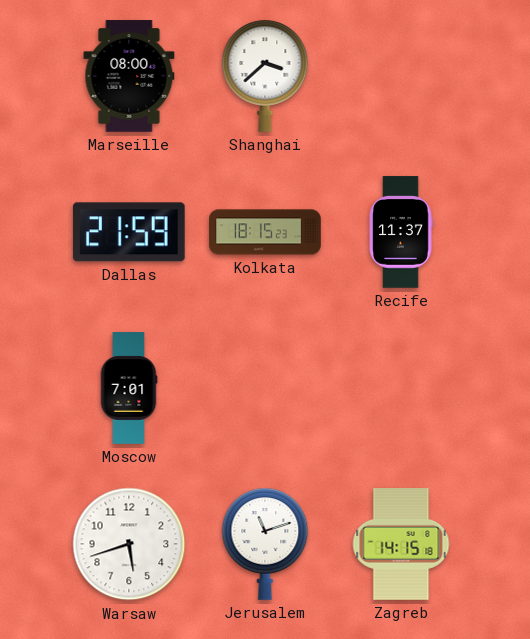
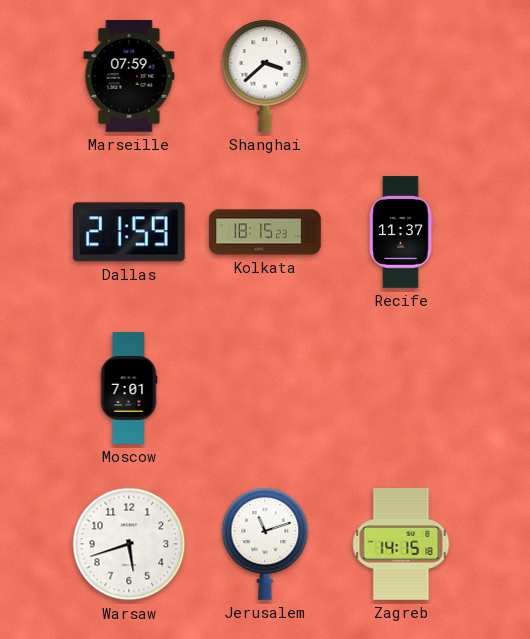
Marseille: 08:00 -> 07:59 (129, 76)
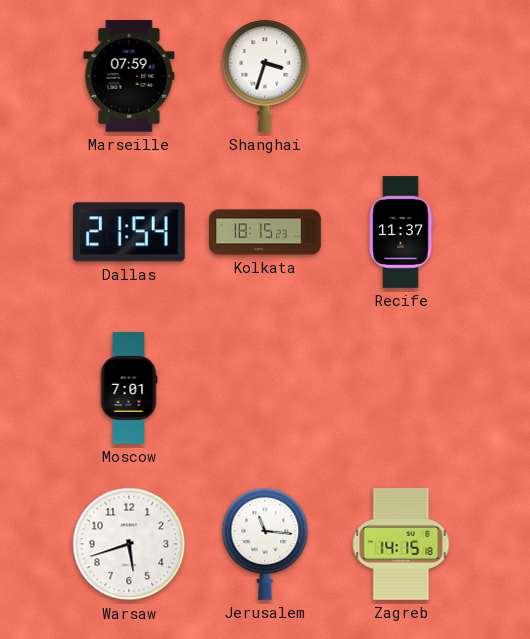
Shanghai: 3:38 -> 3:33 (265, 76)
Dallas: 21:59 -> 21:54 (129, 232)
Jerusalem: 11:12 -> 11:16 (265, 544)
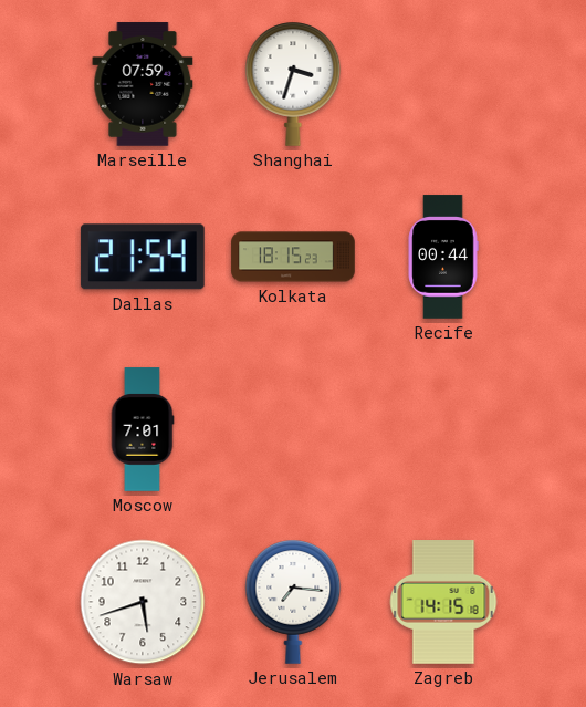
Recife: 11:37 -> 00:44 (443, 257)
Jerusalem: 11:16 -> 7:16 (293, 602)
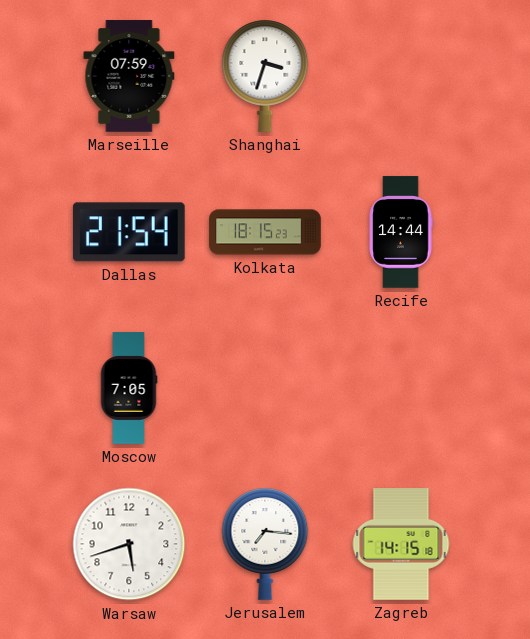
Recife: 00:44 -> 14:44 (401, 232)
Moscow: 7:01 -> 7:05 (129, 388)
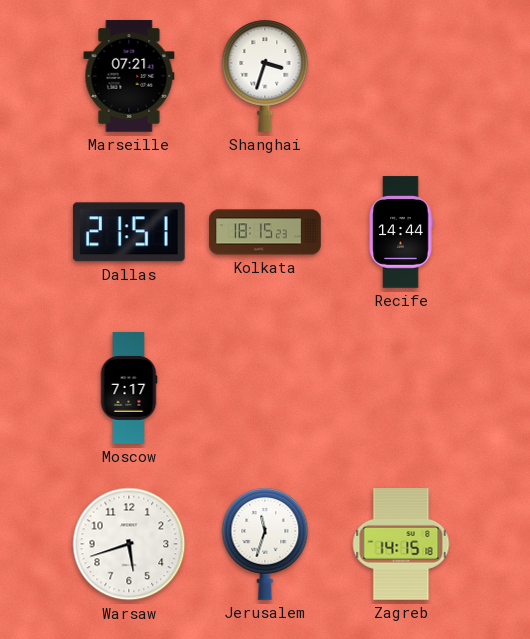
Marseille: 07:59 -> 07:21 (129, 76)
Dallas: 21:54 -> 21:51 (129, 232)
Moscow: 7:05 -> 7:17 (129, 388)
Jerusalem: 7:16 -> 11:33 (265, 544)
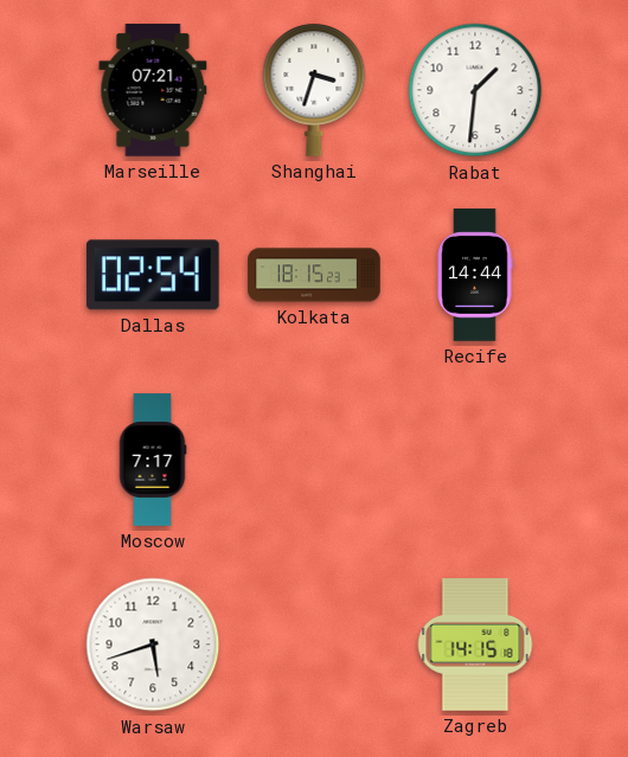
Rabat: none -> 1:31 (475, 90)
Dallas: 21:51 -> 02:54 (153, 275)
Jerusalem: 11:33 -> none (265, 544)
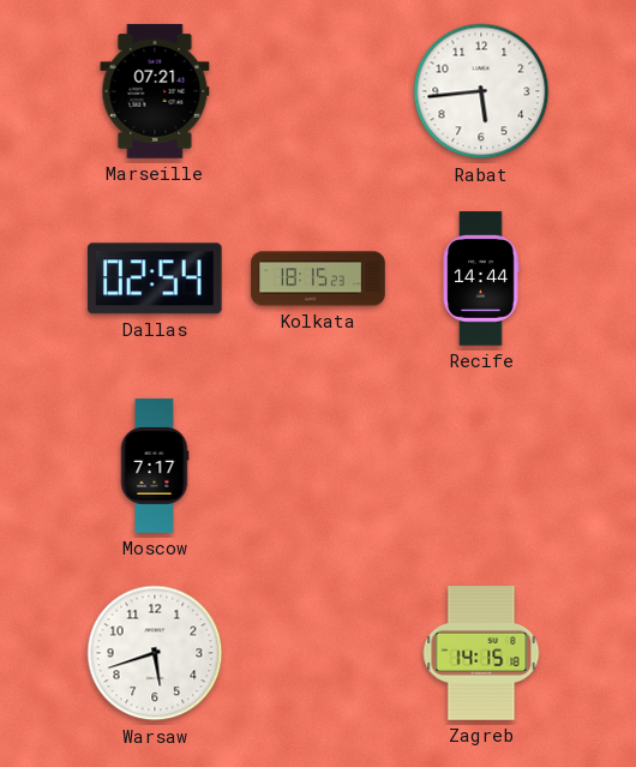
Shanghai: 3:33 -> none (314, 90)
Rabat: 1:31 -> 5:44 (481, 91)
